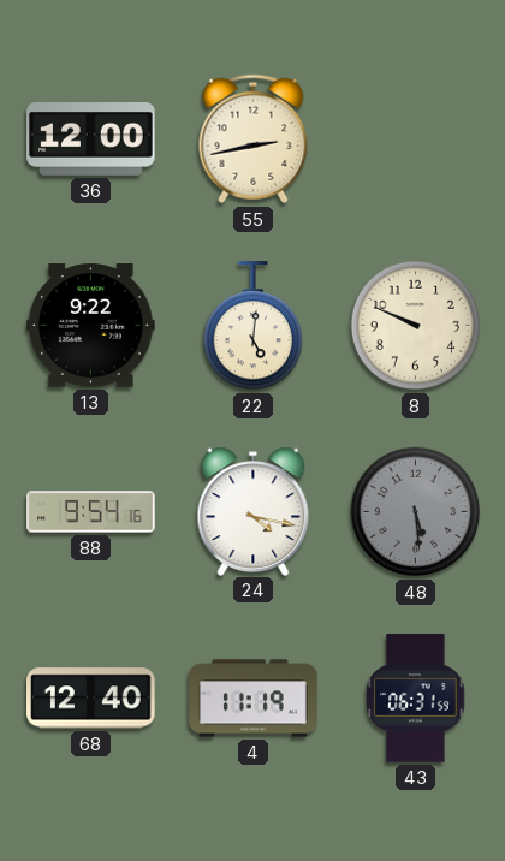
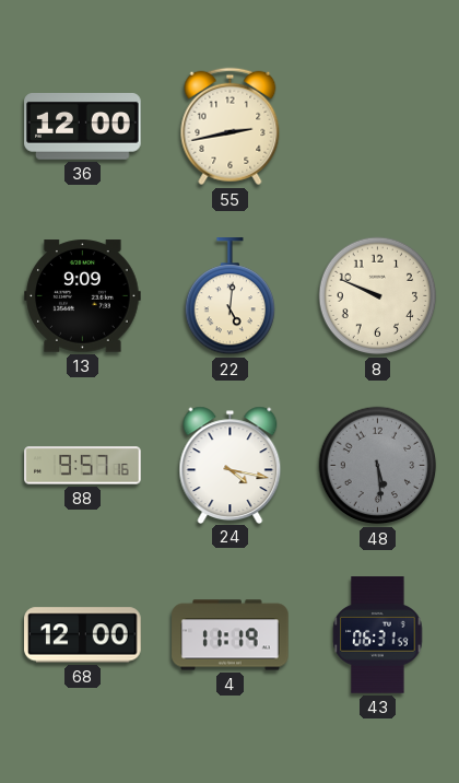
13: 9:22 -> 9:09 (83, 296)
88: 9:54 -> 9:57 (83, 466)
68: 12:40 -> 12:00 (83, 635)
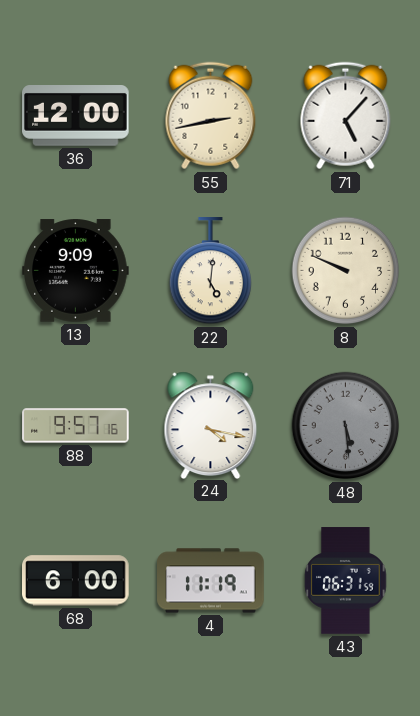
71: none -> 5:07 (346, 116)
68: 12:00 -> 6:00 (76, 581)
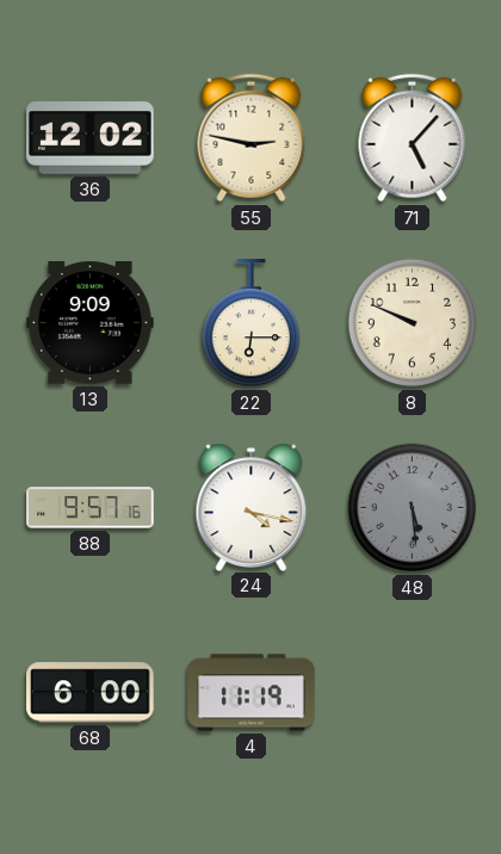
36: 12:00 -> 12:02 (91, 138)
55: 2:43 -> 2:47 (252, 138)
22: 5:01 -> 6:15 (252, 323)
43: 06:31 -> none (346, 581)
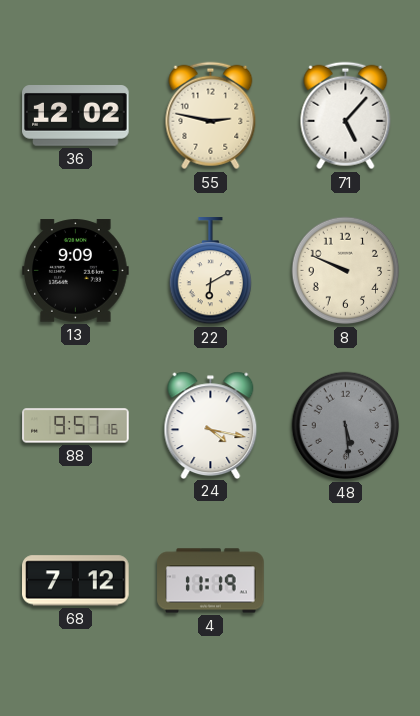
22: 6:15 -> 6:10 (211, 271)
68: 6:00 -> 7:12 (76, 581)
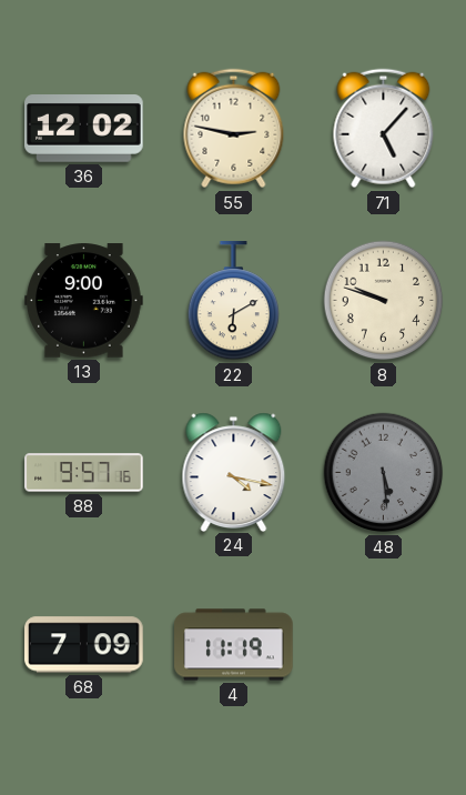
13: 9:09 -> 9:00 (84, 301)
8: 9:49 -> 9:48 (384, 301)
68: 7:12 -> 7:09 (84, 645)
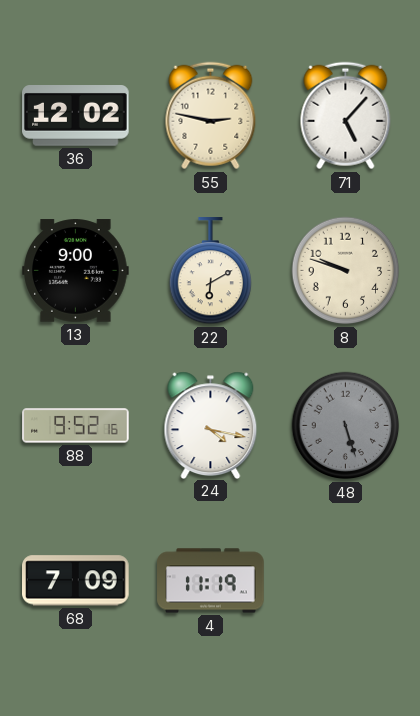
88: 9:57 -> 9:52 (76, 426)
48: 5:29 -> 5:27 (346, 426)
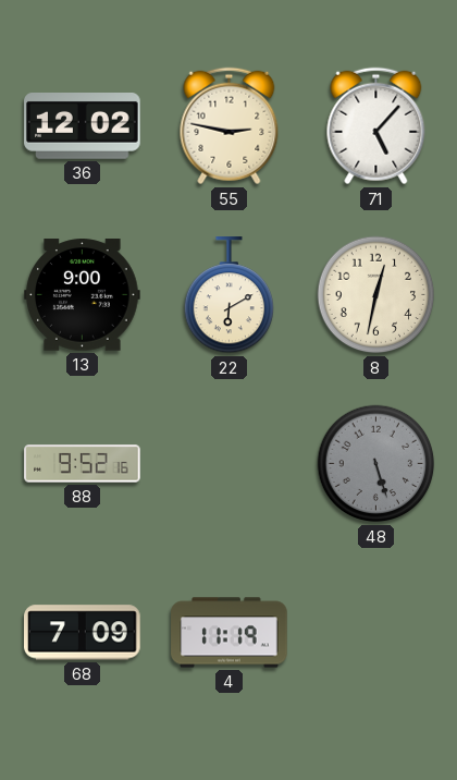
8: 9:48 -> 12:32 (376, 295)
24: 4:17 -> none (211, 425)
